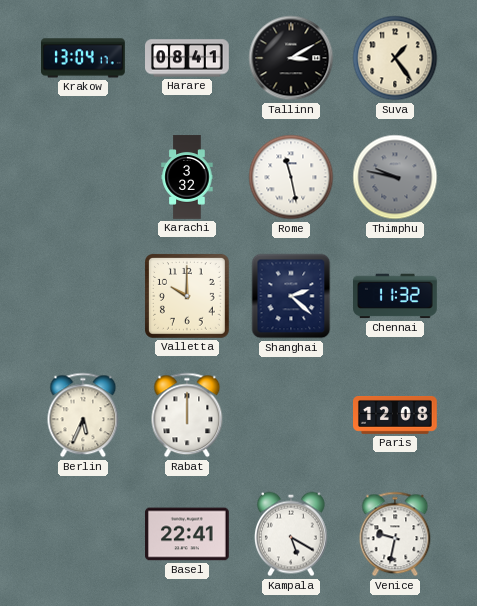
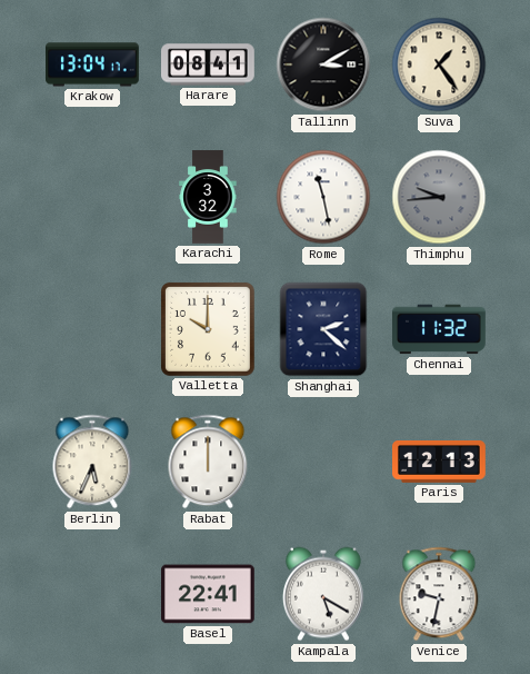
Thimphu: 9:47 -> 9:44 (439, 197)
Paris: 12:08 -> 12:13 (440, 463)
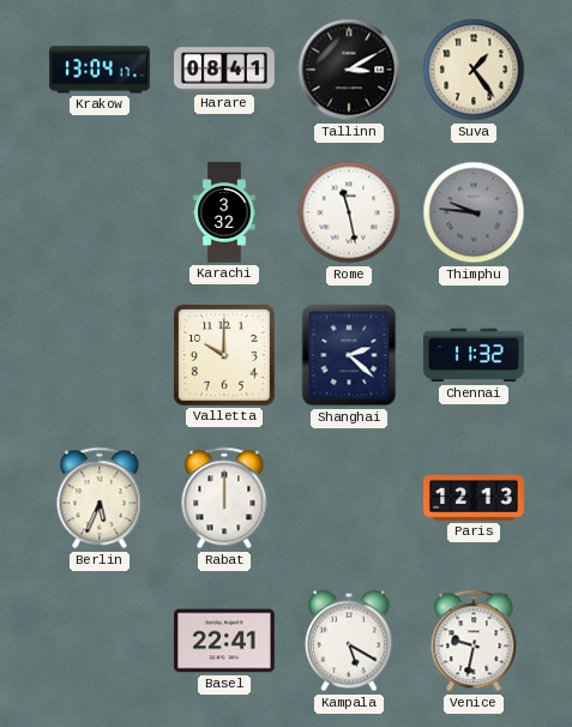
Thimphu: 9:44 -> 9:46 (474, 212)
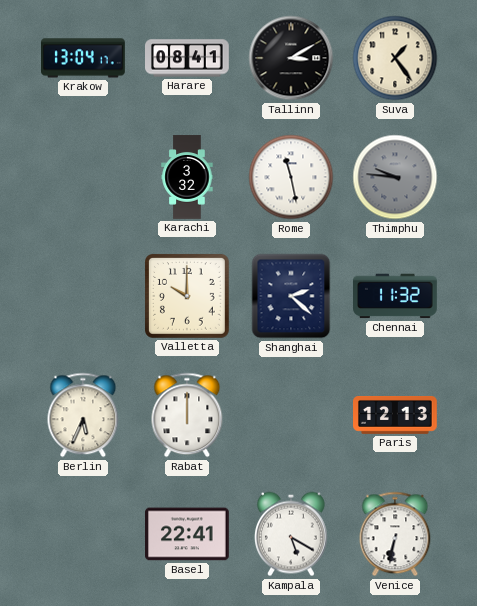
Venice: 9:32 -> 6:32 (395, 534)
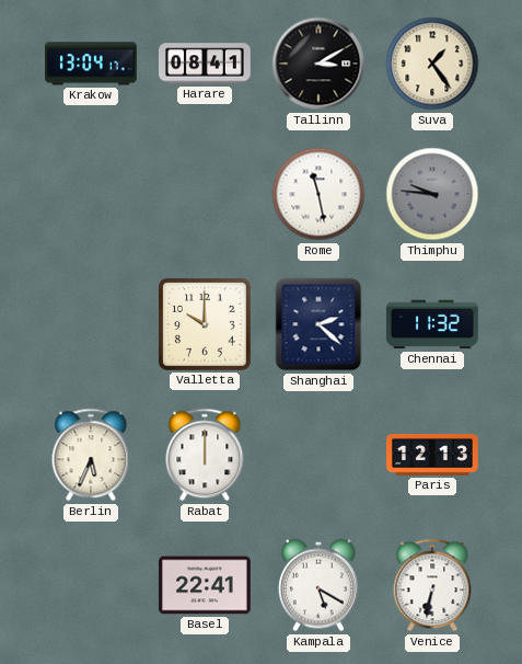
Karachi: 3:32 -> none (187, 177)
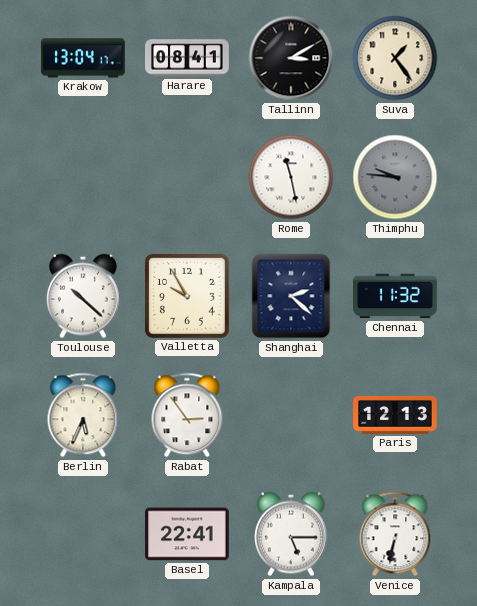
Toulouse: none -> 10:22 (83, 296)
Valletta: 10:00 -> 9:55 (187, 296)
Rabat: 12:00 -> 2:54 (187, 415)
Kampala: 5:20 -> 5:15 (291, 534)
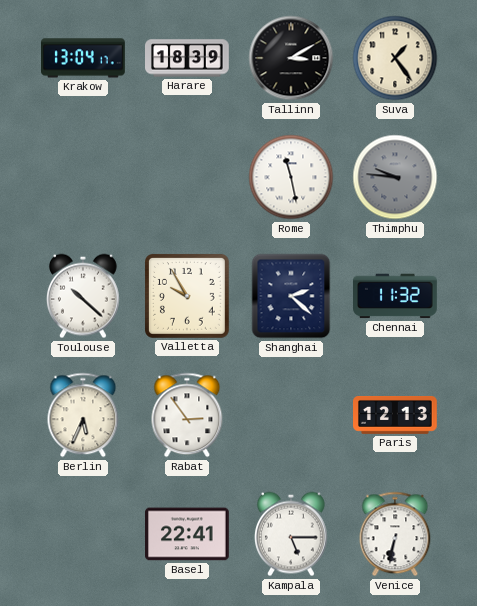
Harare: 08:41 -> 18:39 (188, 58)
